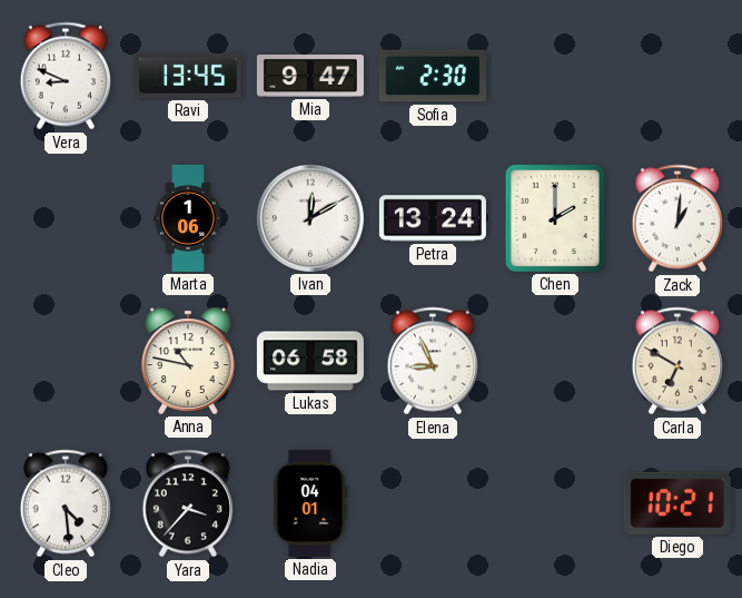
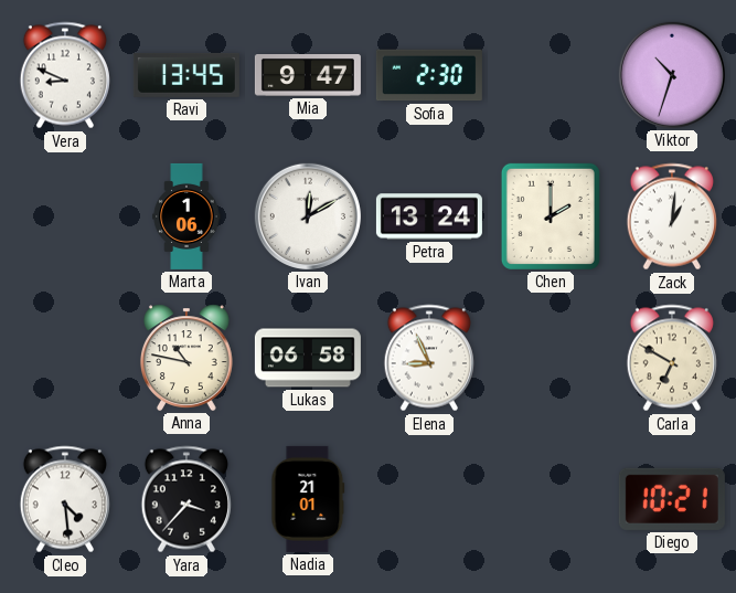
Viktor: none -> 10:33 (672, 75)
Nadia: 04:01 -> 21:01 (308, 499)
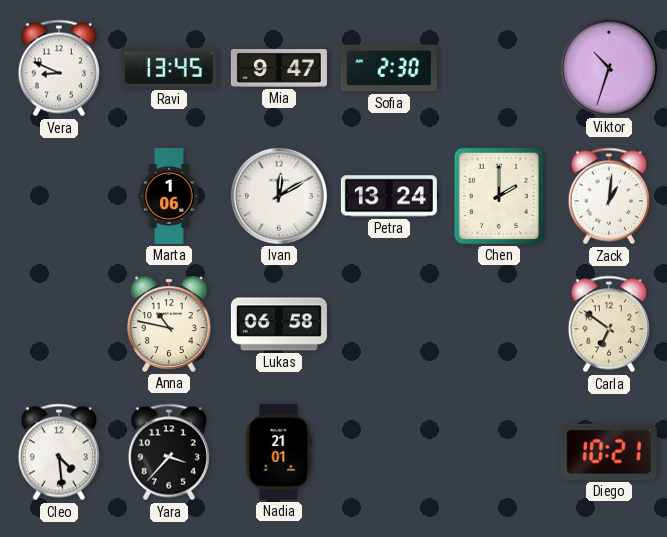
Elena: 8:56 -> none (429, 358)
Carla: 6:50 -> 6:51 (609, 324)
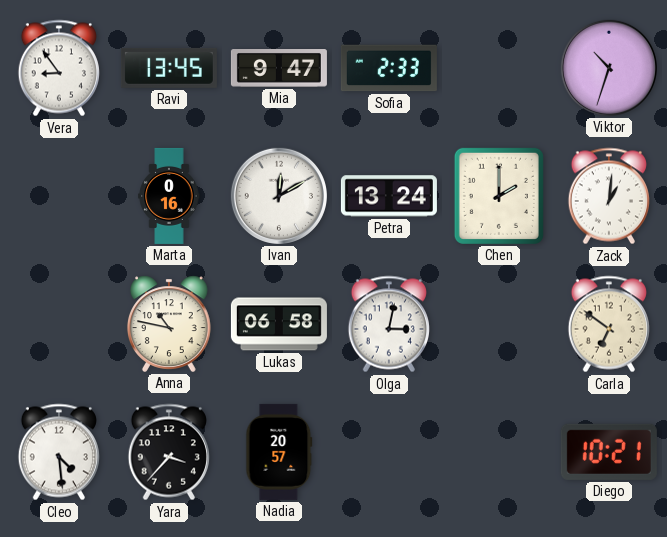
Vera: 8:49 -> 8:54 (59, 68)
Sofia: 2:30 -> 2:33 (389, 68)
Marta: 1:06 -> 0:16 (169, 196)
Olga: none -> 3:02 (389, 324)
Nadia: 21:01 -> 20:57 (279, 452)
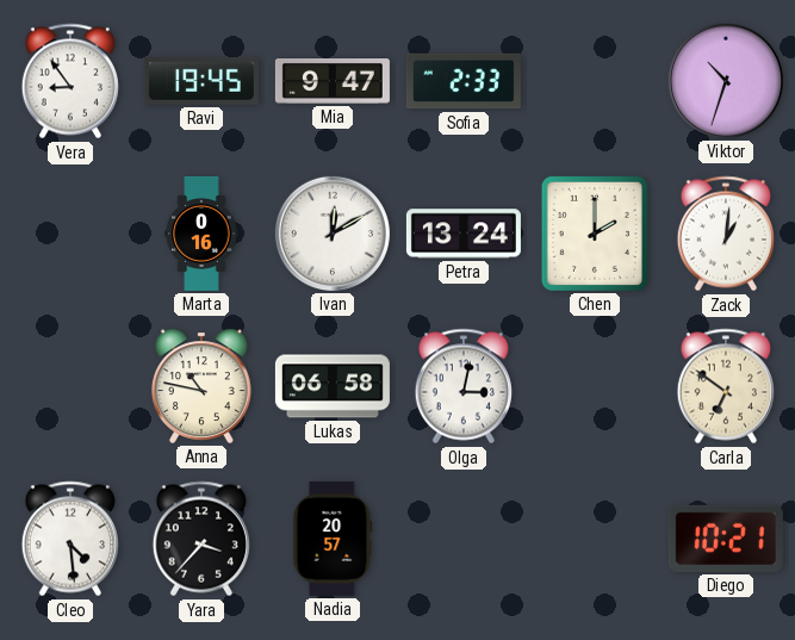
Ravi: 13:45 -> 19:45 (201, 81)
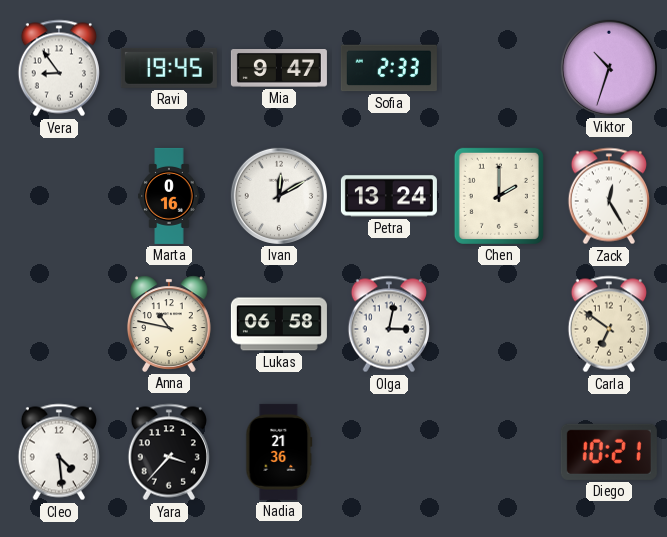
Zack: 1:01 -> 12:25 (609, 196)
Nadia: 20:57 -> 21:36 (279, 452)
